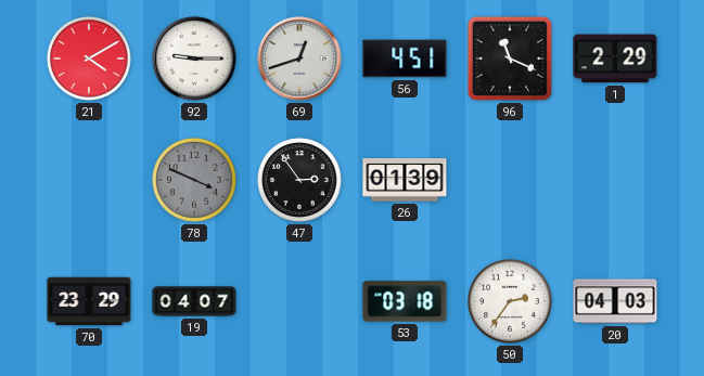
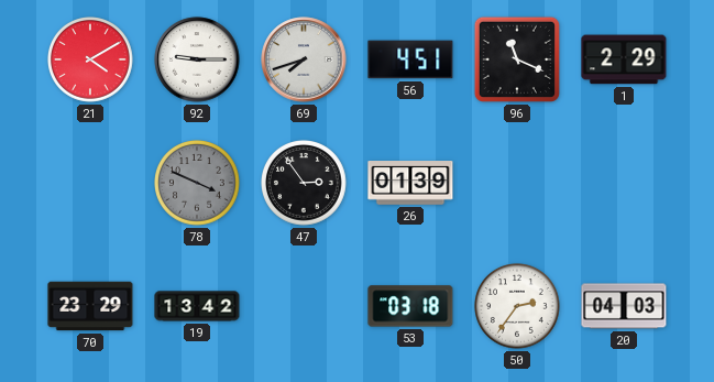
69: 12:42 -> 7:42 (304, 59)
19: 04:07 -> 13:42 (197, 306)
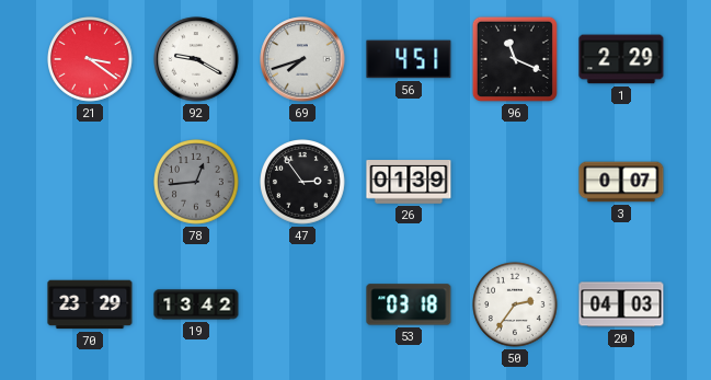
21: 4:10 -> 3:21 (91, 60)
92: 9:15 -> 9:20 (196, 59)
78: 3:49 -> 12:44 (197, 183)
3: none -> 0:07 (621, 182)
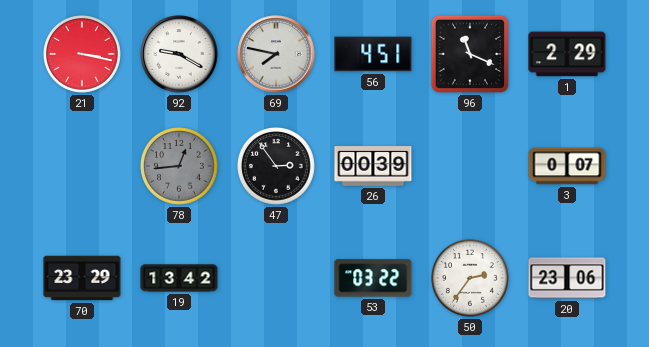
21: 3:21 -> 3:17 (83, 55)
69: 7:42 -> 7:47 (276, 54)
26: 01:39 -> 00:39 (373, 167)
53: 03:18 -> 03:22 (373, 278)
20: 04:03 -> 23:06 (567, 278)
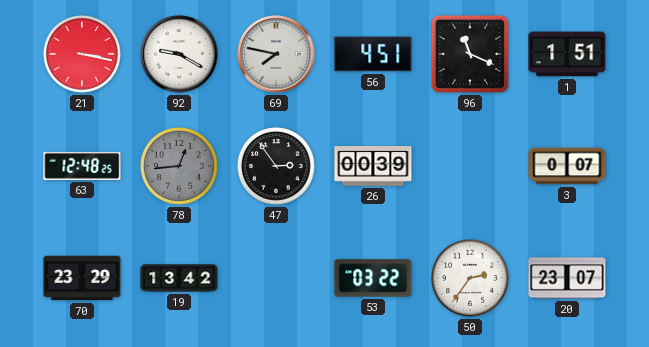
1: 2:29 -> 1:51 (567, 54)
63: none -> 12:48 (82, 166)
20: 23:06 -> 23:07 (567, 278)
